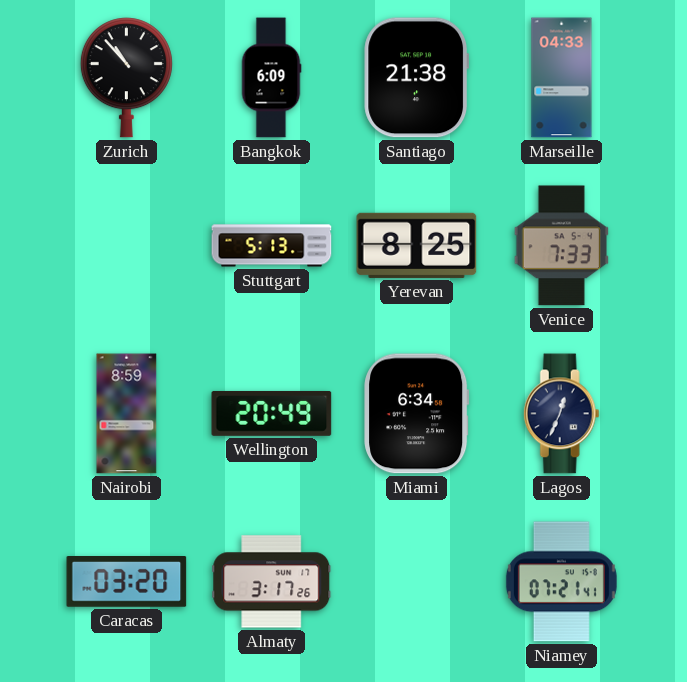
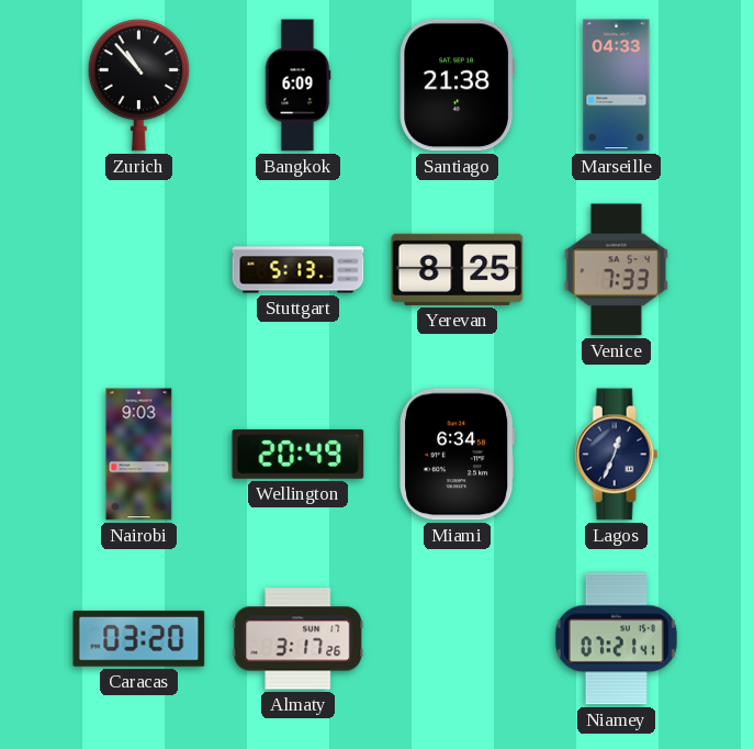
Nairobi: 8:59 -> 9:03 (139, 455)
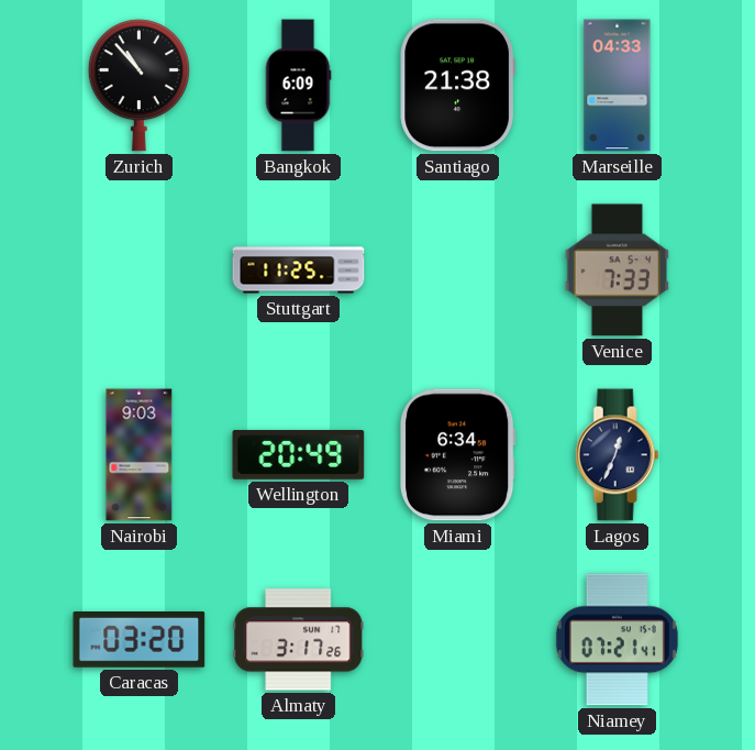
Stuttgart: 5:13 -> 11:25 (299, 271)
Yerevan: 8:25 -> none (458, 269)
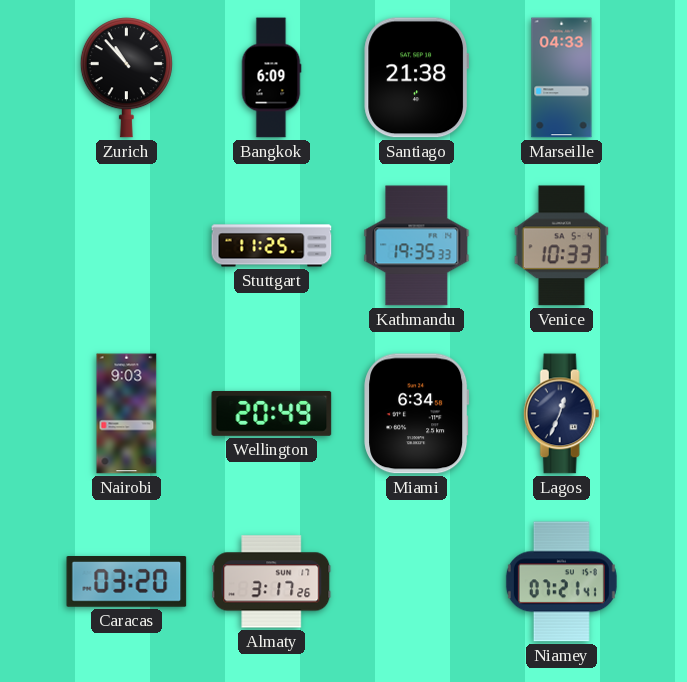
Kathmandu: none -> 19:35 (417, 246)
Venice: 7:33 -> 10:33 (561, 246)
